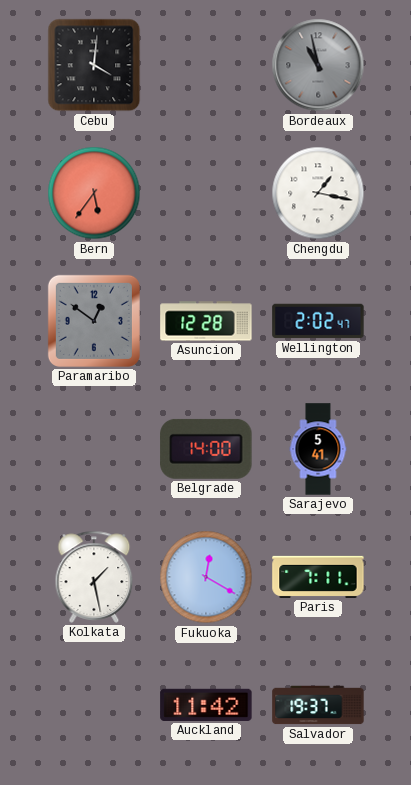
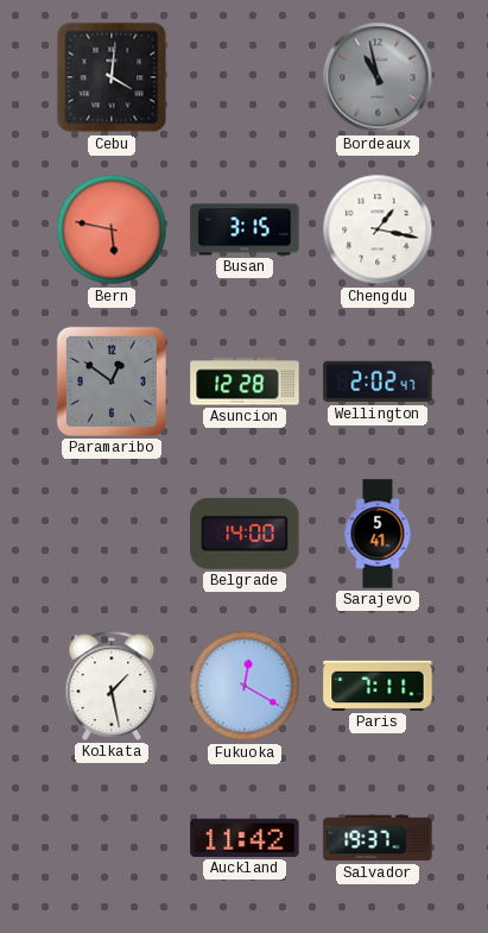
Bern: 5:36 -> 5:47 (112, 229)
Busan: none -> 3:15 (245, 229)
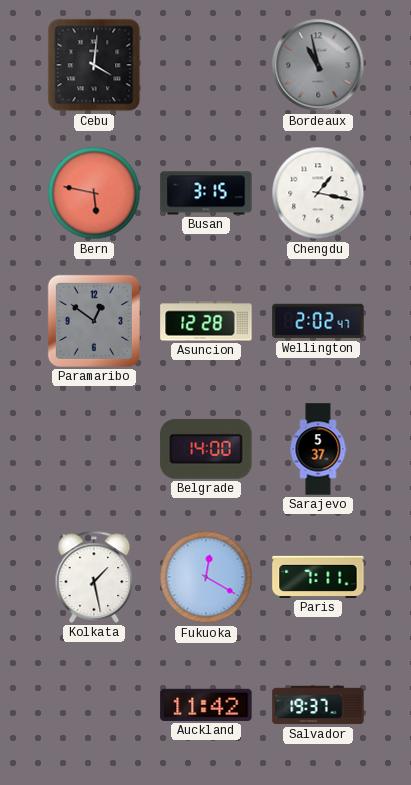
Sarajevo: 5:41 -> 5:37 (318, 449)
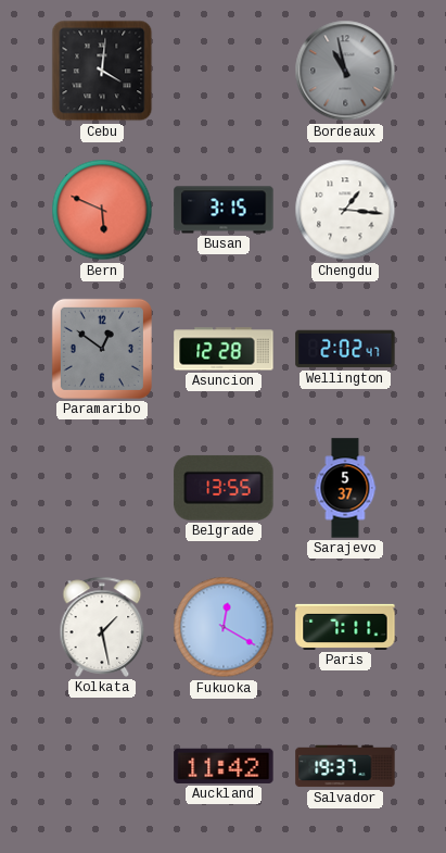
Bern: 5:47 -> 5:49 (102, 210)
Chengdu: 1:17 -> 1:16 (345, 210)
Belgrade: 14:00 -> 13:55 (224, 488)
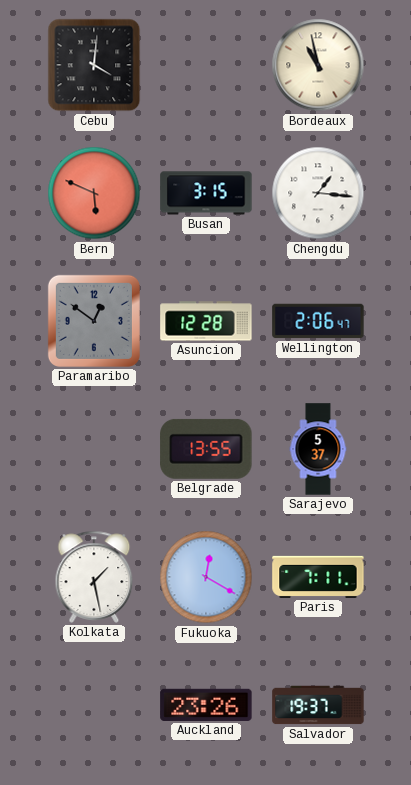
Bordeaux dial: grey -> cream (318, 65)
Wellington: 2:02 -> 2:06 (318, 321)
Auckland: 11:42 -> 23:26 (206, 705)
